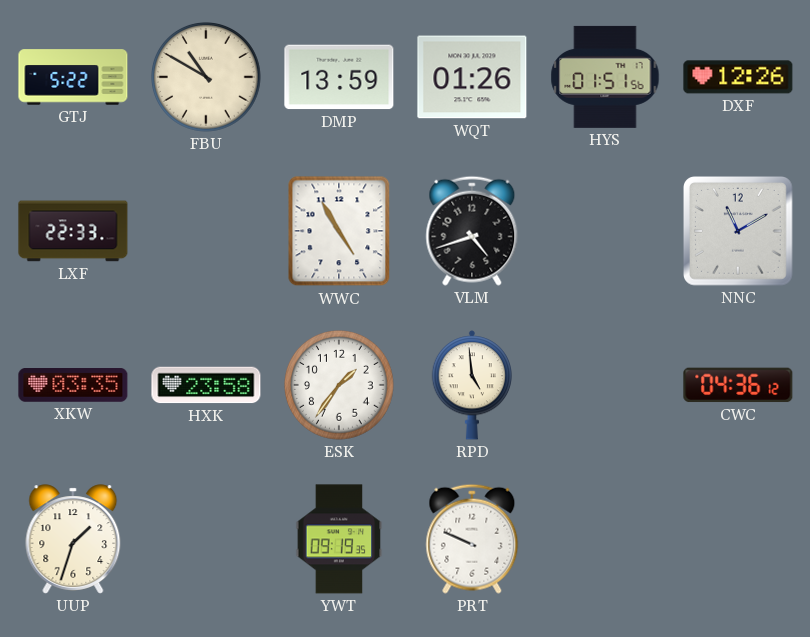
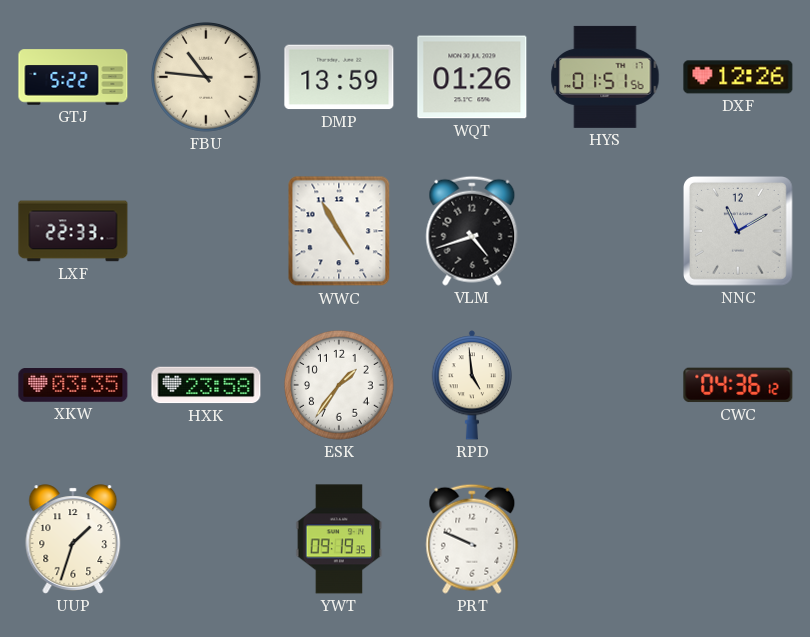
FBU: 10:50 -> 10:46 (207, 78)
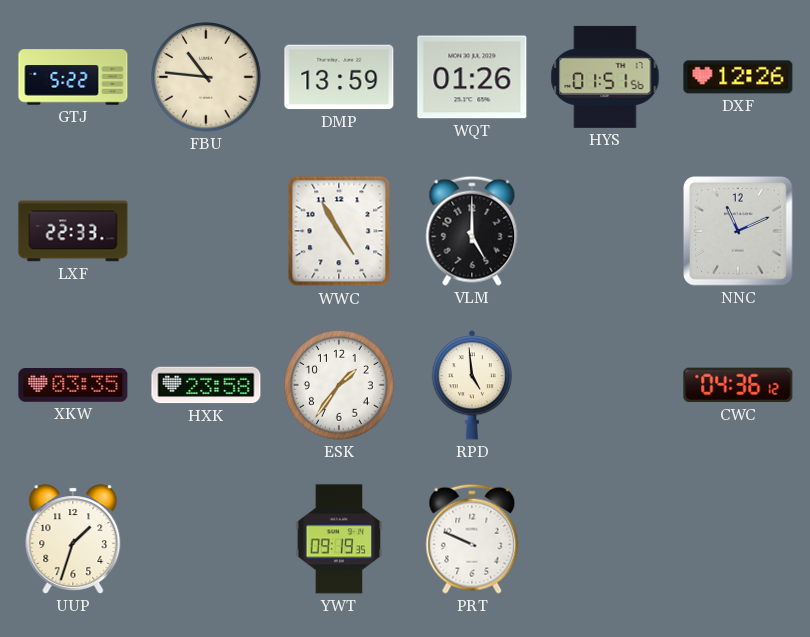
VLM: 4:42 -> 5:00 (472, 231)
NNC: 11:10 -> 11:11 (739, 232)
